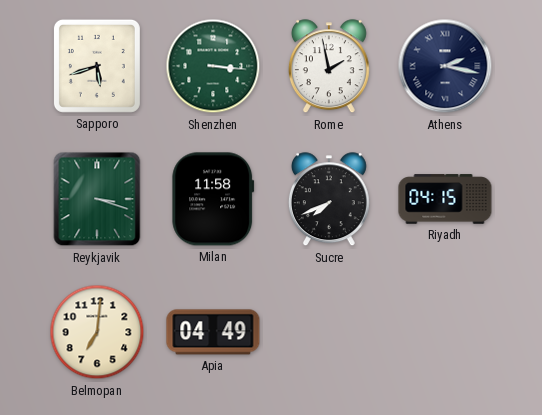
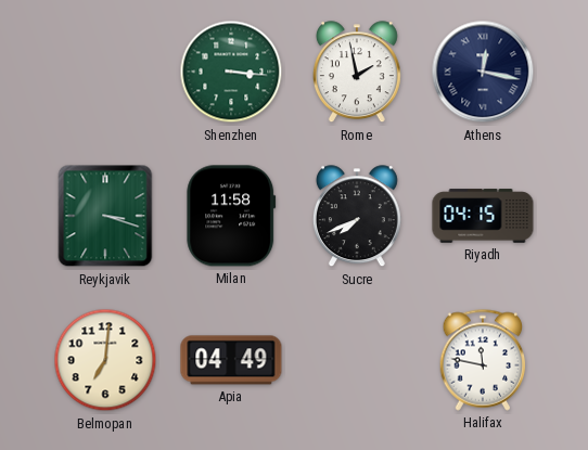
Sapporo: 5:42 -> none (97, 66)
Athens: 2:17 -> 12:17 (483, 72)
Halifax: none -> 11:47 (483, 360)
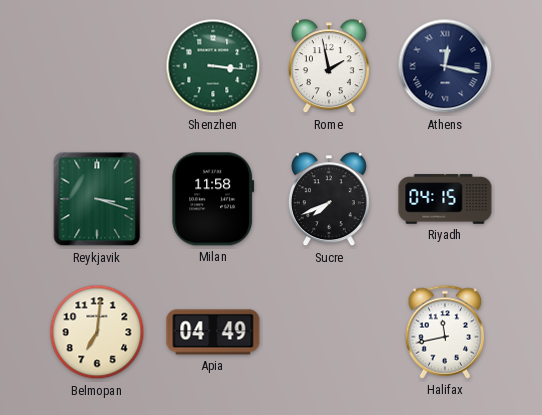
Halifax: 11:47 -> 11:43 (445, 332)
